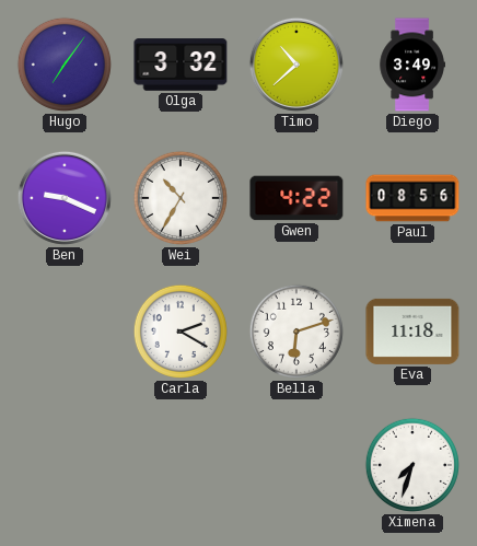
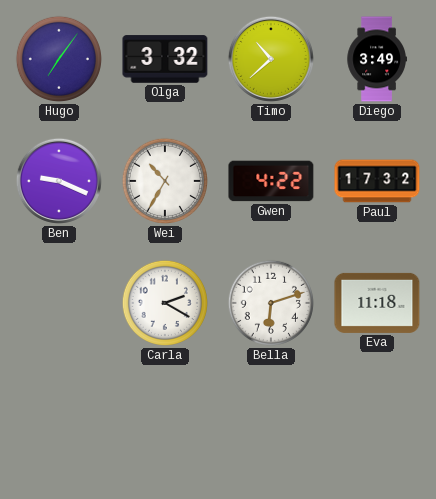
Paul: 08:56 -> 17:32 (377, 181)
Ximena: 7:33 -> none (412, 465)
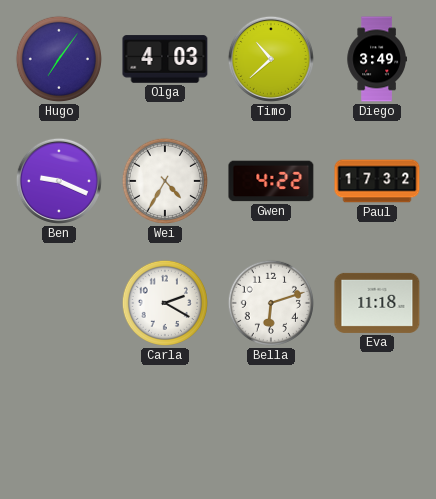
Olga: 3:32 -> 4:03 (165, 59)
Wei: 10:35 -> 4:35 (165, 181)
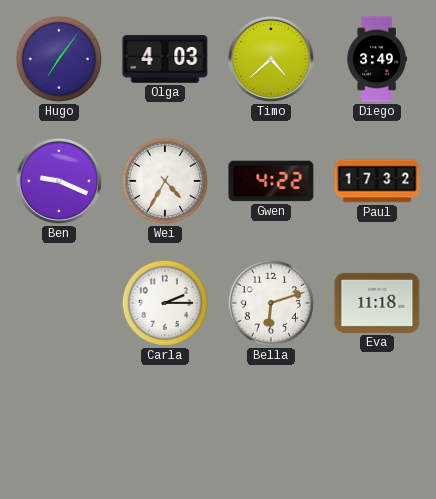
Timo: 10:38 -> 4:38 (271, 59)
Carla: 2:20 -> 2:15 (165, 303)
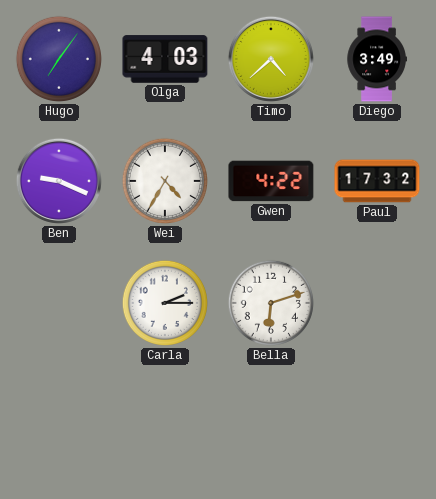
Eva: 11:18 -> none (377, 303)
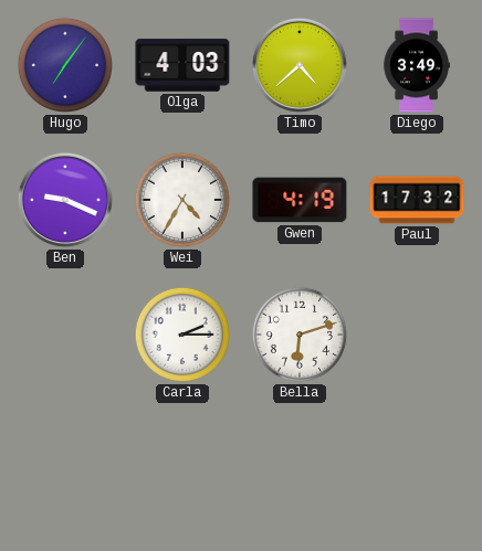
Gwen: 4:22 -> 4:19 (300, 200)
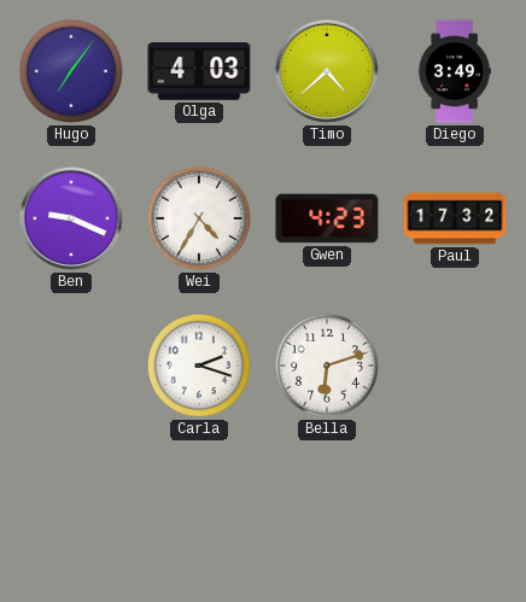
Gwen: 4:19 -> 4:23 (327, 218)
Carla: 2:15 -> 2:18 (199, 366)
